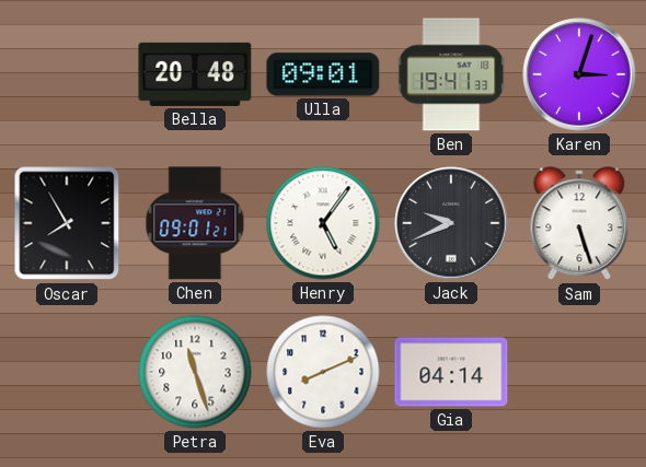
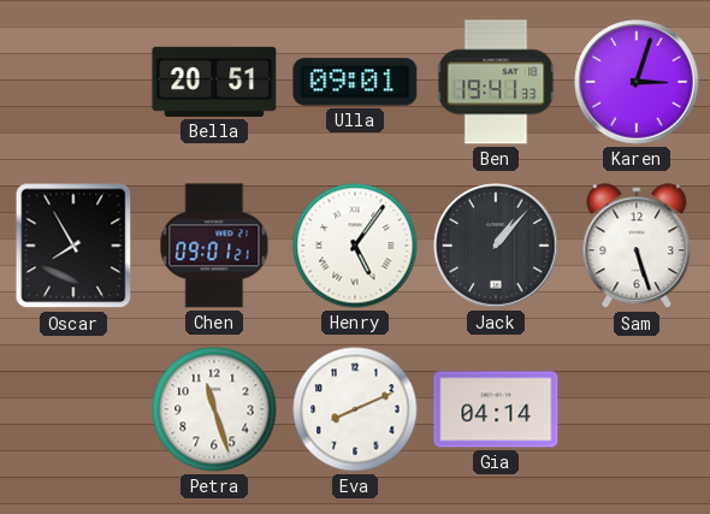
Bella: 20:48 -> 20:51 (214, 82)
Jack: 9:41 -> 1:07 (496, 246)
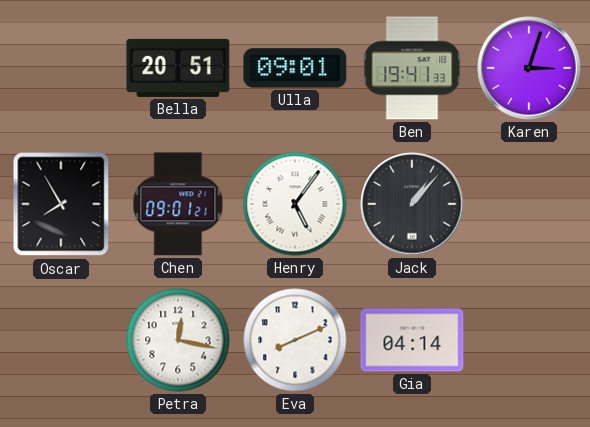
Sam: 5:27 -> none (637, 247)
Petra: 11:27 -> 12:17 (178, 340)
